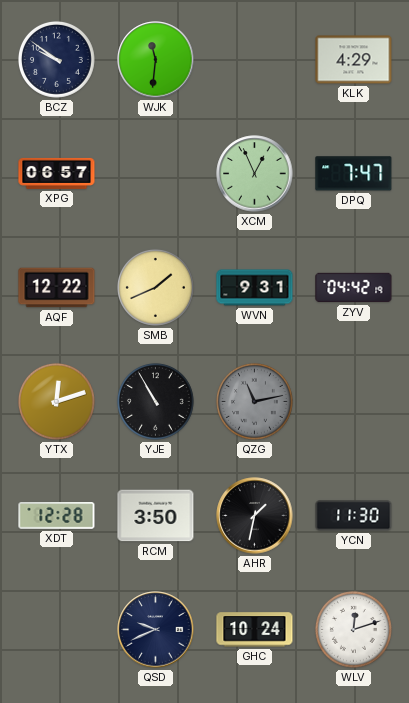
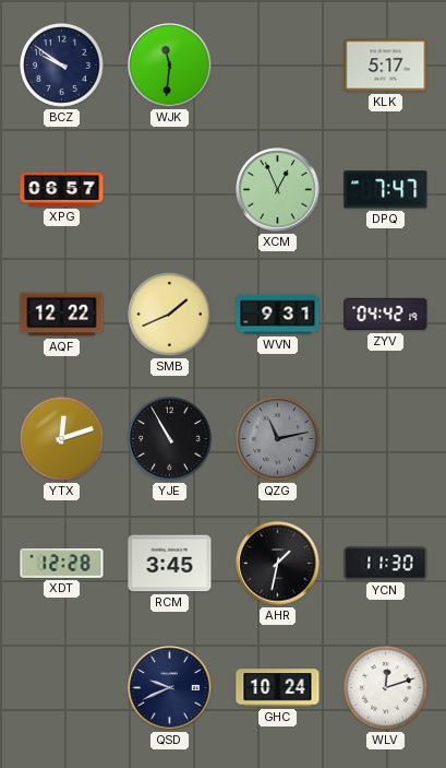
KLK: 4:29 -> 5:17 (386, 66)
RCM: 3:50 -> 3:45 (170, 564)
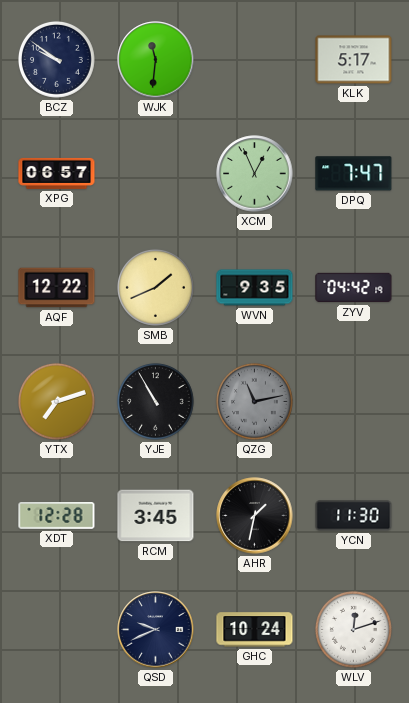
WVN: 9:31 -> 9:35 (255, 288)
YTX: 12:12 -> 7:12 (56, 401)
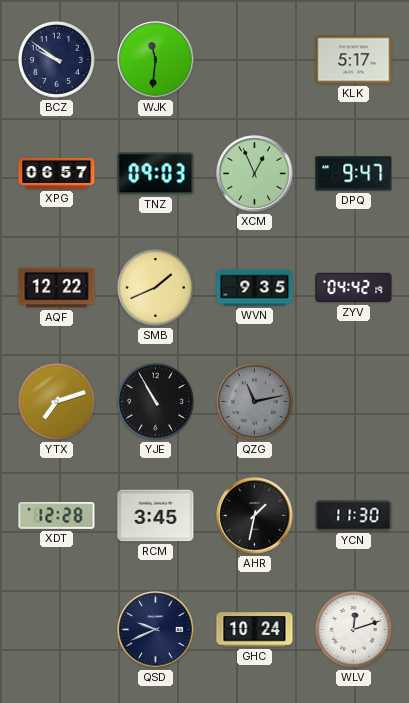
TNZ: none -> 09:03 (156, 174)
DPQ: 7:47 -> 9:47 (354, 174)
